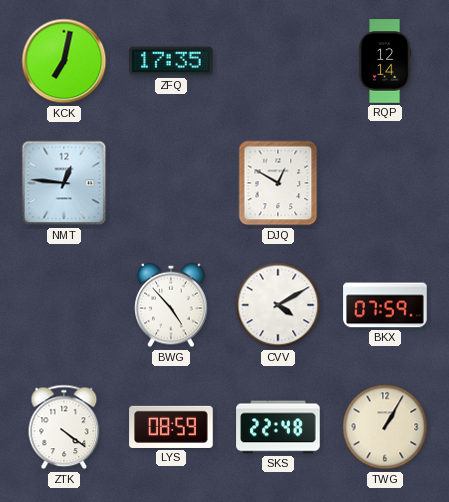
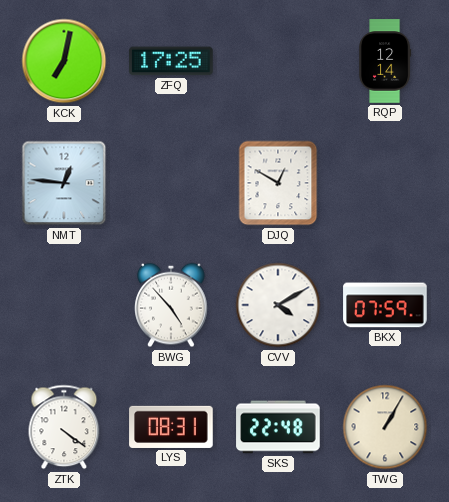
ZFQ: 17:35 -> 17:25 (171, 61)
LYS: 08:59 -> 08:31 (171, 427)
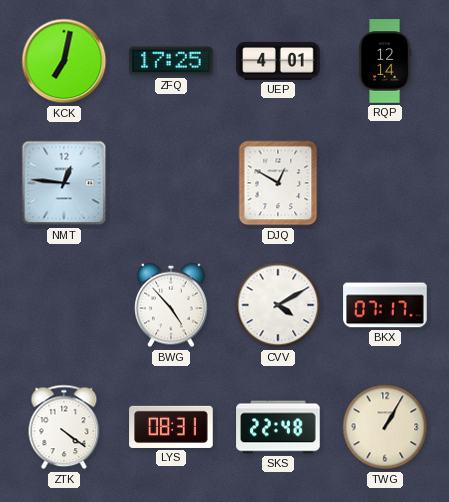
UEP: none -> 4:01 (278, 61)
BKX: 07:59 -> 07:17 (385, 305)
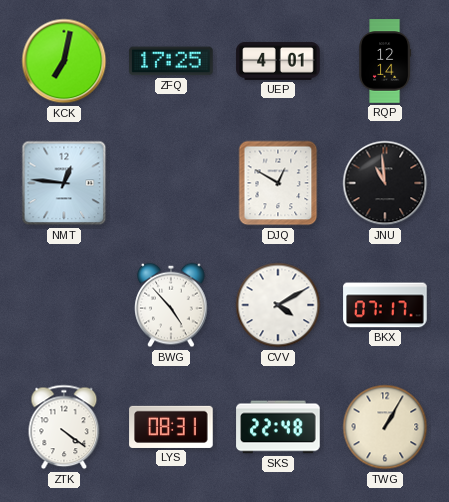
JNU: none -> 10:59 (385, 183)
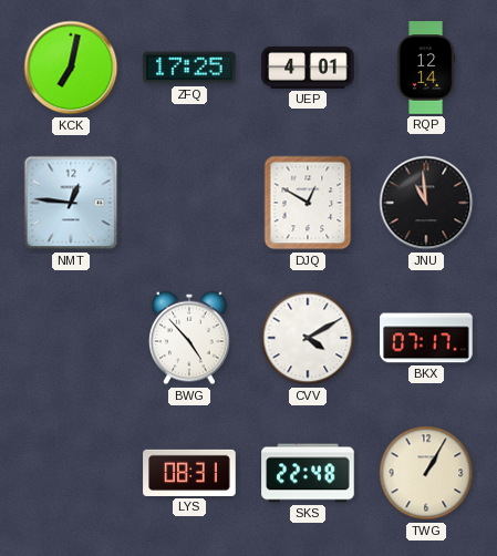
ZTK: 4:21 -> none (64, 427)
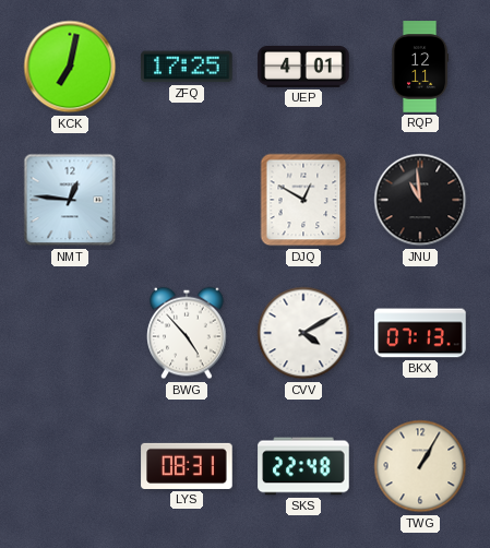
RQP: 12:14 -> 12:11 (420, 67)
BKX: 07:17 -> 07:13 (420, 333)
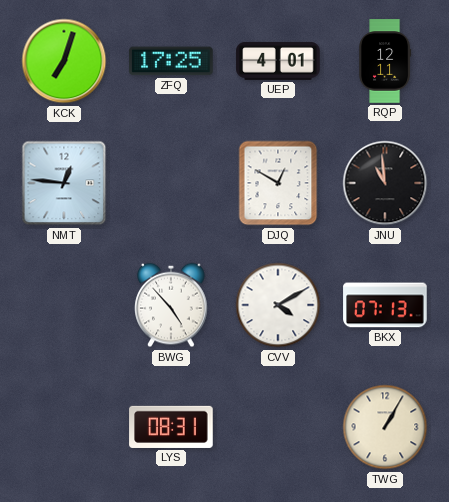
KCK: 7:02 -> 7:03 (64, 61)
SKS: 22:48 -> none (303, 466)
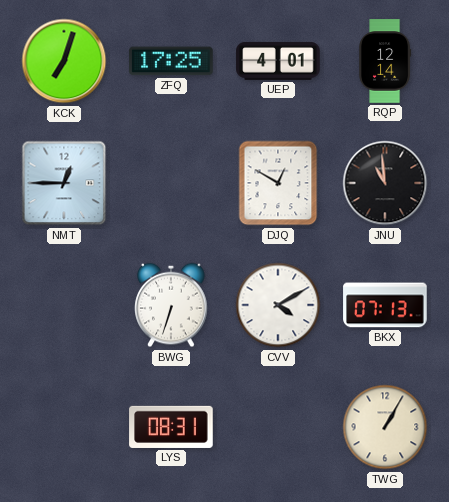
RQP: 12:11 -> 12:14 (385, 61)
NMT: 12:46 -> 12:45 (64, 183)
BWG: 4:53 -> 6:33 (171, 305)
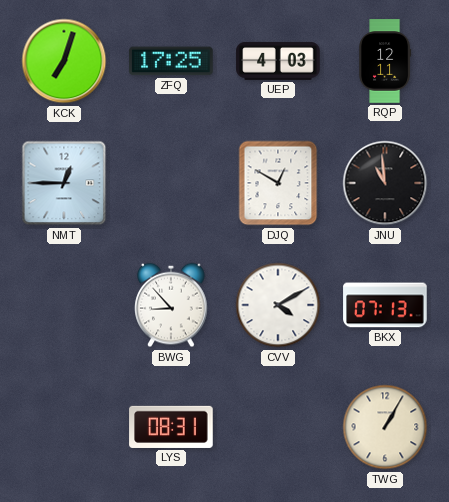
UEP: 4:01 -> 4:03 (278, 61)
RQP: 12:14 -> 12:11 (385, 61)
BWG: 6:33 -> 8:53 (171, 305)
